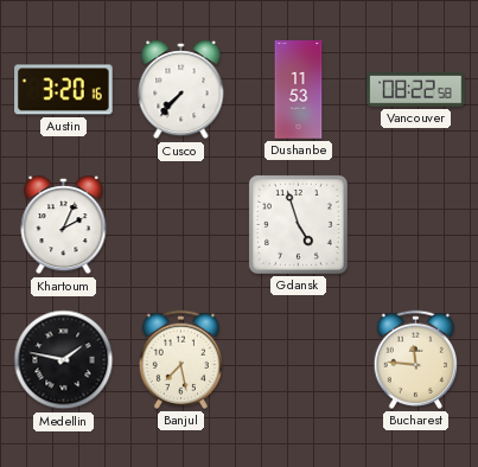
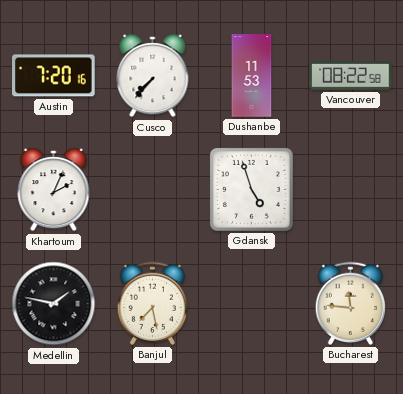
Austin: 3:20 -> 7:20 (54, 76)
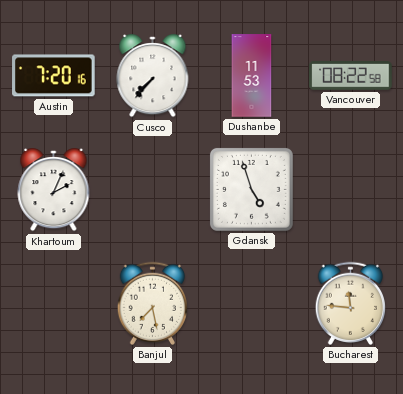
Medellin: 1:47 -> none (54, 304)
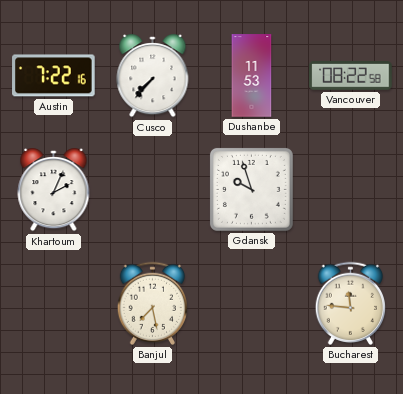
Austin: 7:20 -> 7:22 (54, 76)
Gdansk: 4:57 -> 9:57 (251, 189)
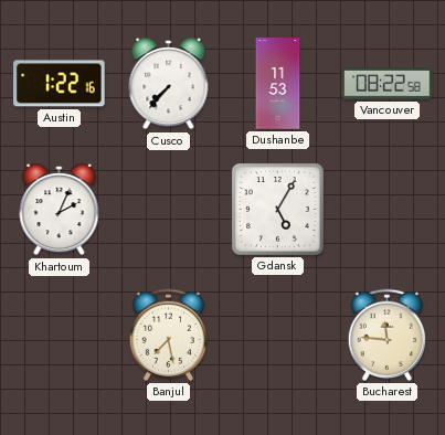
Austin: 7:22 -> 1:22 (60, 84)
Gdansk: 9:57 -> 5:05 (277, 209)
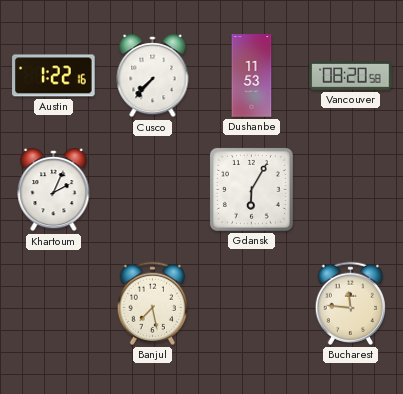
Vancouver: 08:22 -> 08:20 (351, 76)
Gdansk: 5:05 -> 6:05 (251, 189)
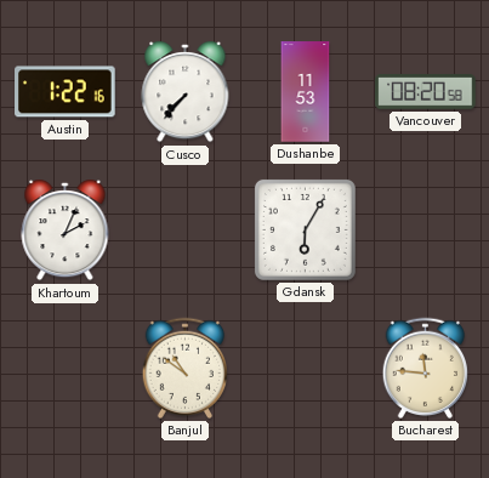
Banjul: 7:28 -> 10:51 (186, 368)
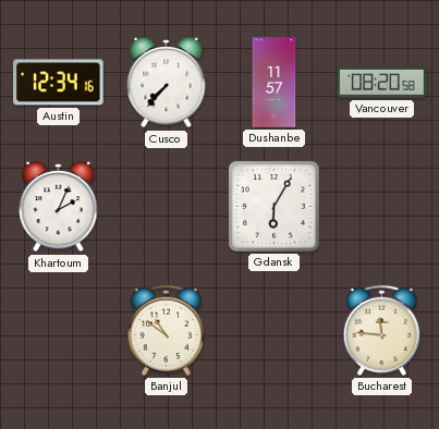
Austin: 1:22 -> 12:34 (59, 83)
Dushanbe: 11:53 -> 11:57 (275, 83)
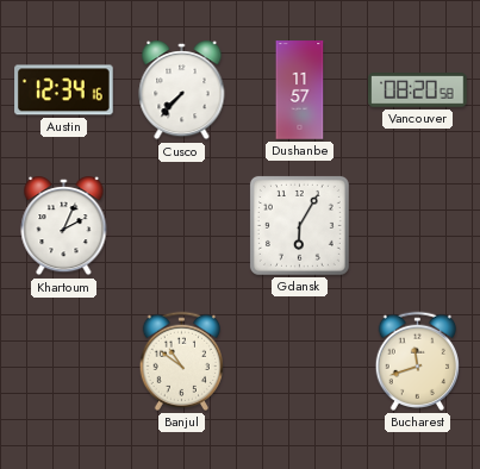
Bucharest: 11:46 -> 11:42 (418, 361)
